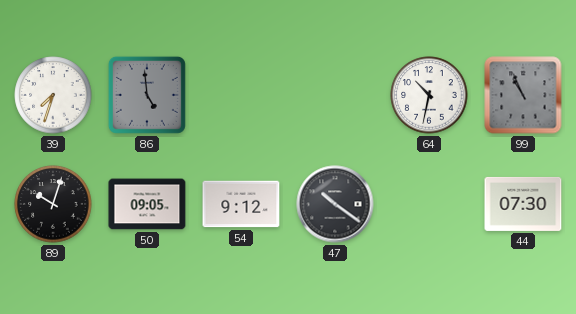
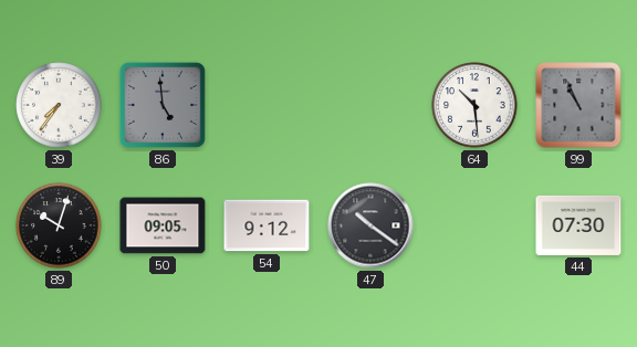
39: 7:33 -> 7:36 (59, 105)
64: 10:32 -> 10:29 (474, 105)
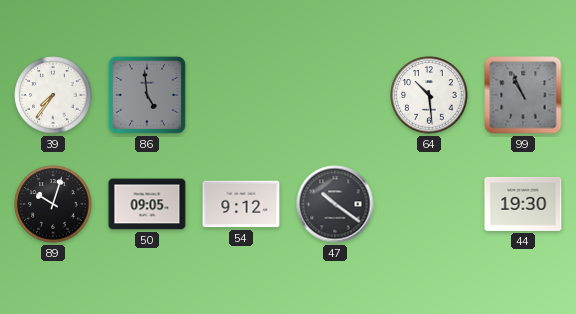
44: 07:30 -> 19:30 (523, 204)
